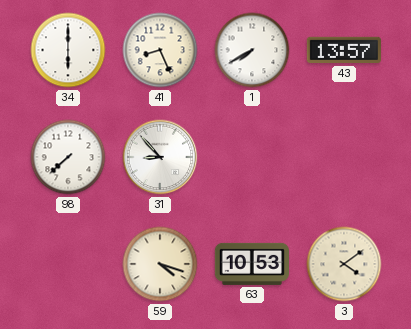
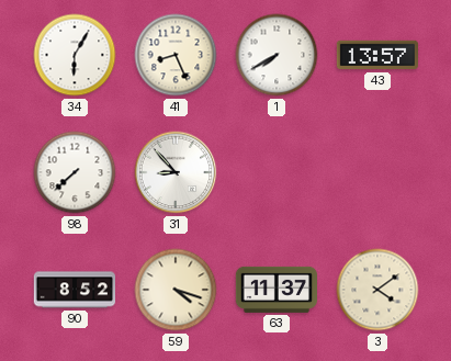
34: 6:00 -> 6:05 (75, 55)
90: none -> 8:52 (75, 290)
63: 10:53 -> 11:37 (275, 290)
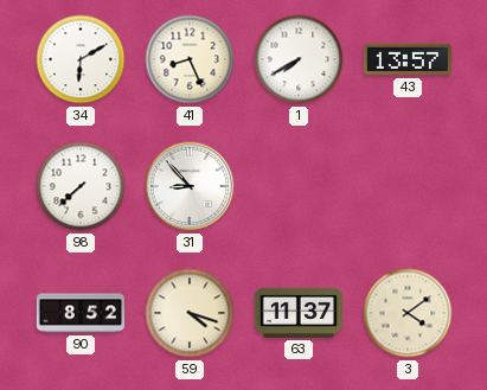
34: 6:05 -> 6:10 (81, 59)
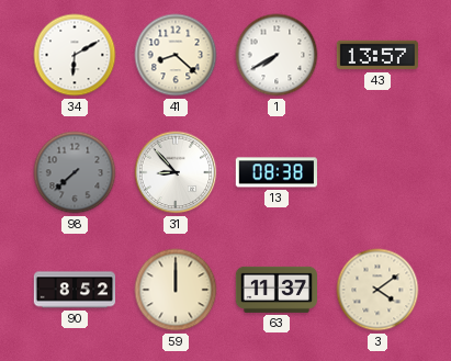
41: 8:26 -> 8:22 (176, 55)
98 dial: white -> grey (75, 172)
13: none -> 08:38 (277, 172)
59: 4:18 -> 12:00 (176, 290)
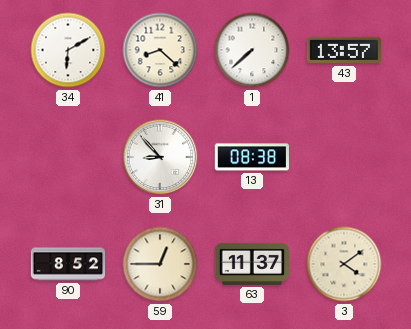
1: 7:40 -> 7:38 (252, 50)
98: 7:38 -> none (75, 172)
59: 12:00 -> 12:45 (160, 264)
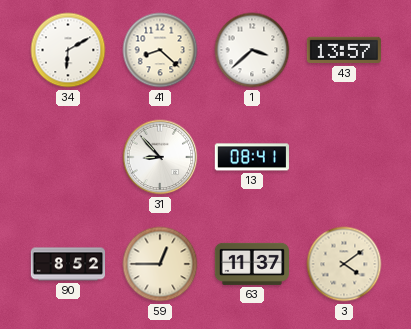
1: 7:38 -> 3:38 (252, 50)
13: 08:38 -> 08:41 (252, 157)
